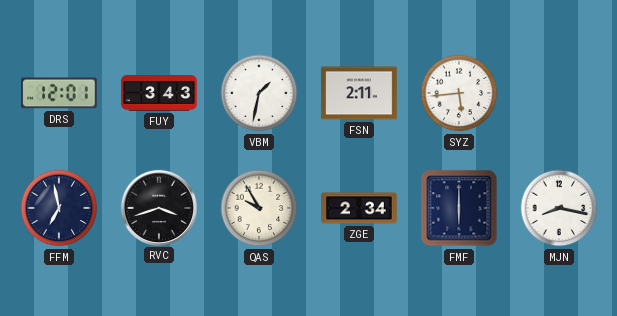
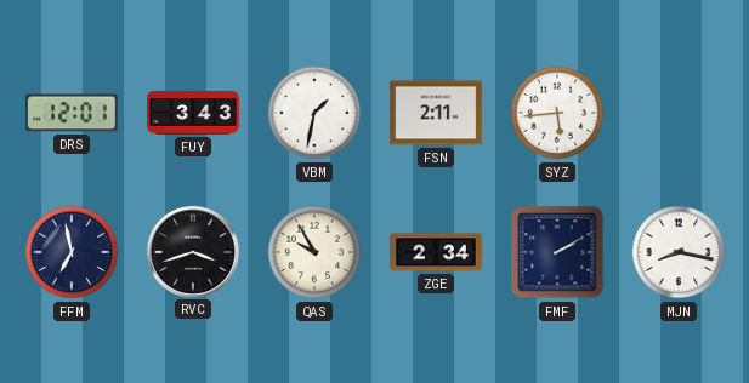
FMF: 6:00 -> 2:10 (557, 252)
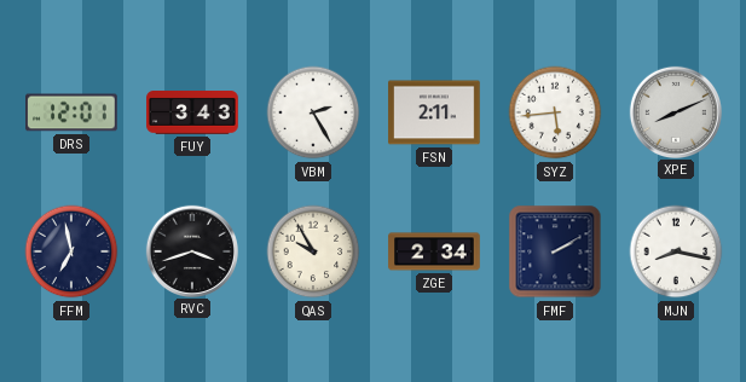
VBM: 1:32 -> 2:25 (313, 112)
XPE: none -> 8:11 (675, 111)
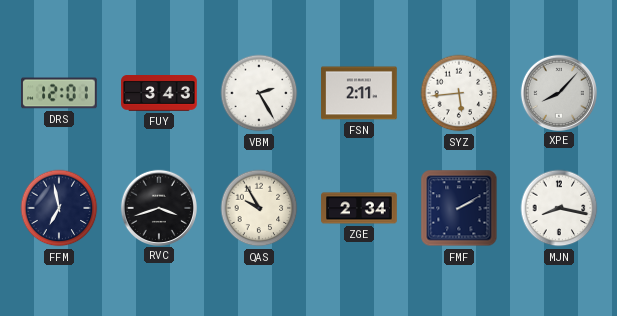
XPE: 8:11 -> 8:07 (558, 92)
